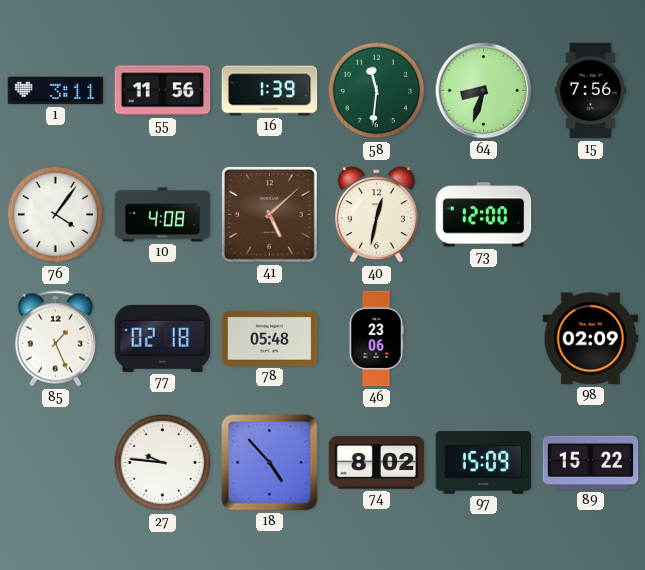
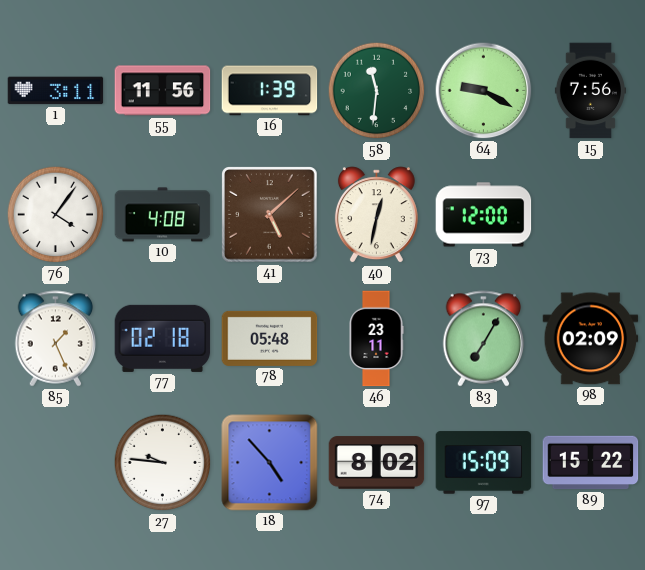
64: 8:33 -> 9:20 (484, 91)
46: 23:06 -> 23:11 (376, 339)
83: none -> 7:05 (484, 339)
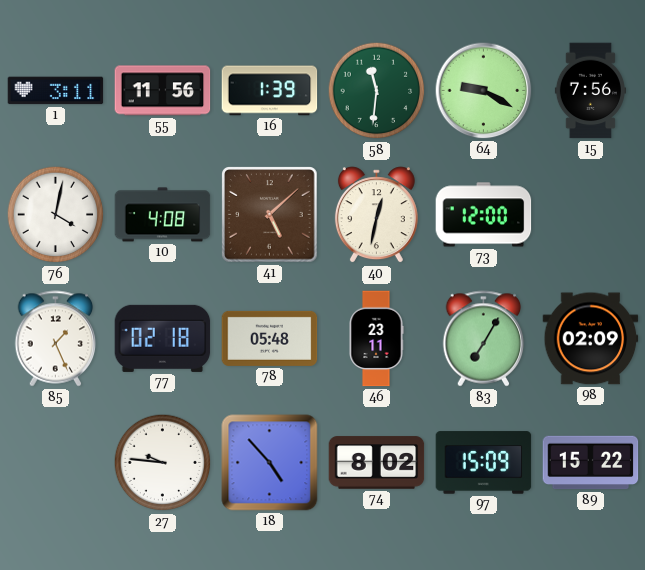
76: 4:06 -> 4:02 (56, 215)
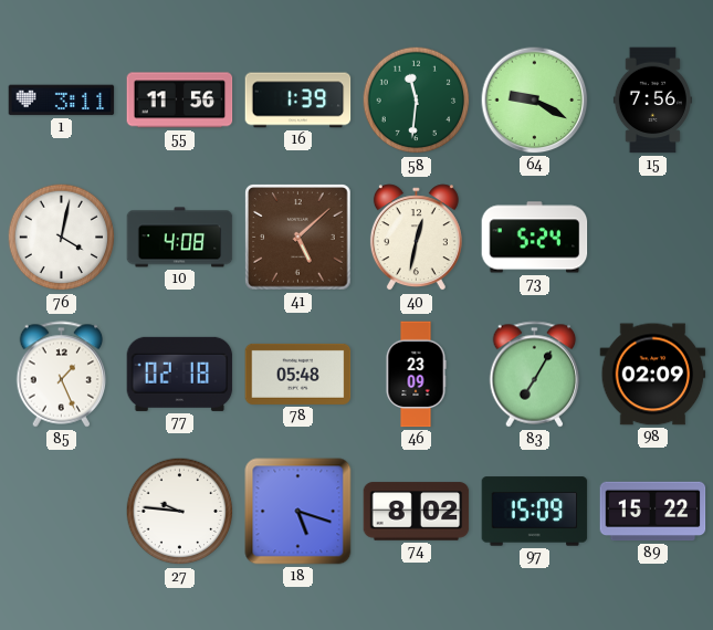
73: 12:00 -> 5:24 (535, 238)
46: 23:11 -> 23:09 (416, 375)
18: 4:53 -> 5:18 (298, 512)
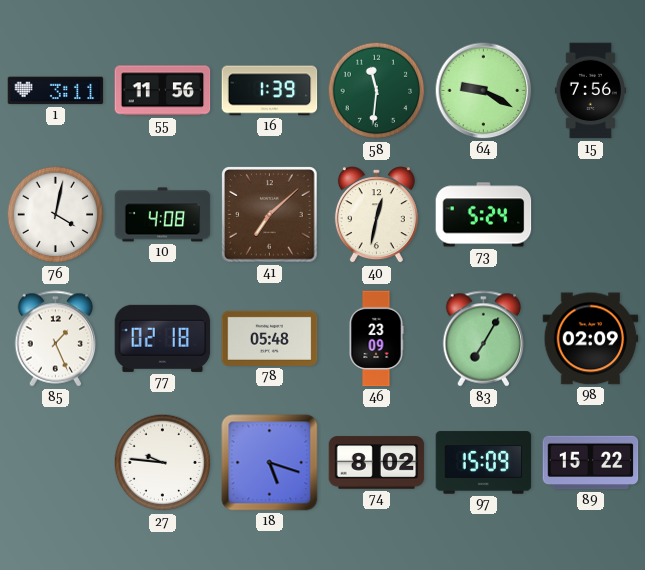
41: 5:08 -> 7:08 (270, 215)
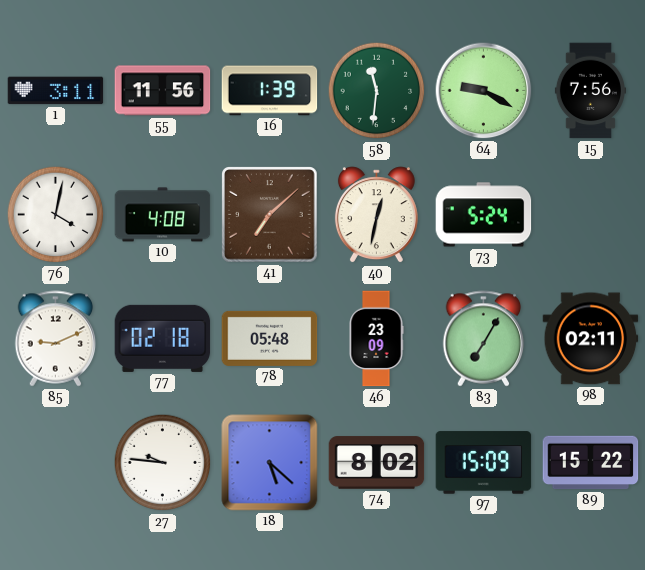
85: 1:26 -> 9:11 (56, 339)
98: 02:09 -> 02:11 (591, 339)
18: 5:18 -> 5:22 (270, 463)
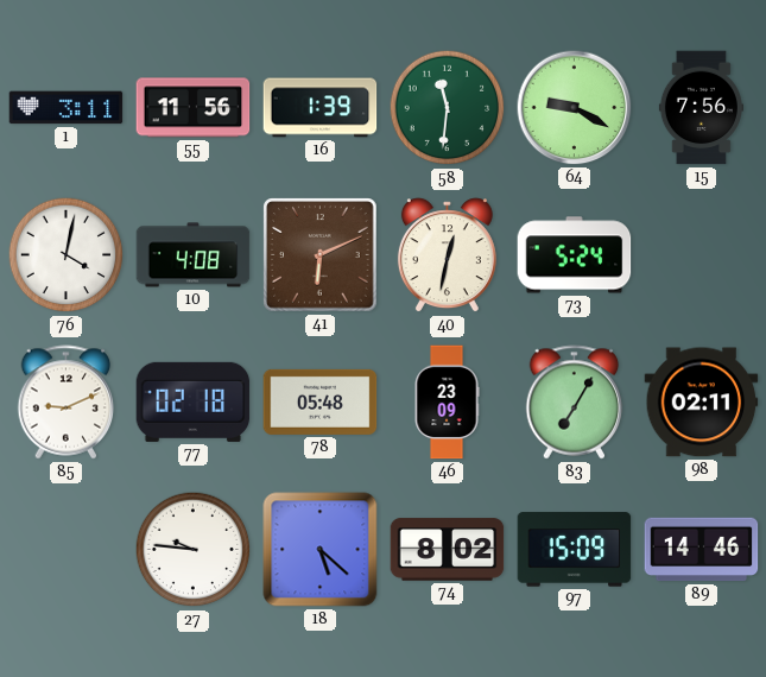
41: 7:08 -> 6:11 (321, 255)
89: 15:22 -> 14:46 (702, 550)
